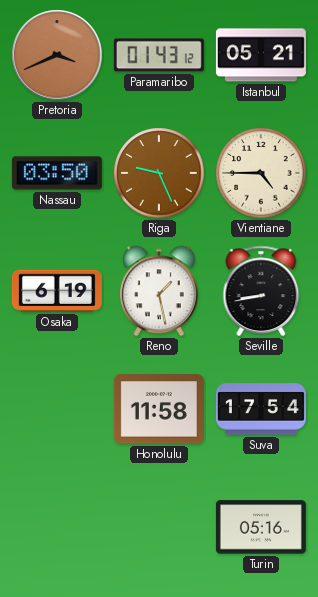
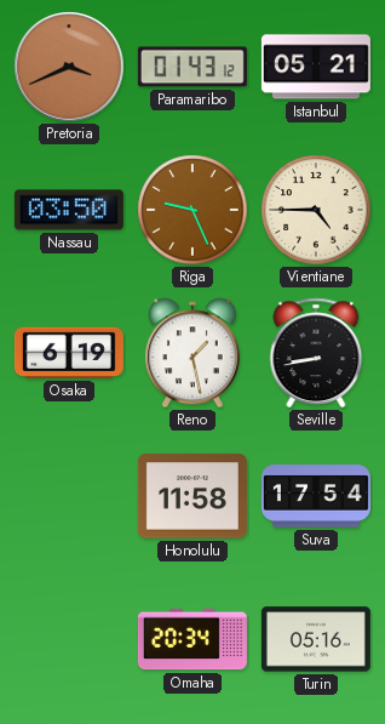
Omaha: none -> 20:34 (192, 639)
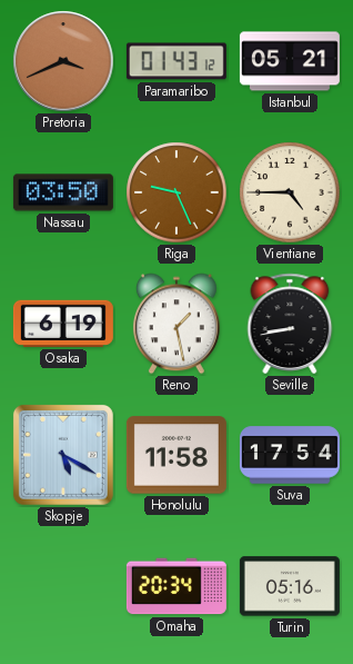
Skopje: none -> 5:20 (63, 455)
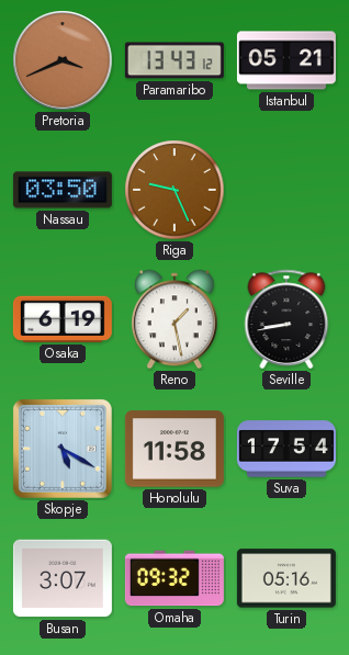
Paramaribo: 01:43 -> 13:43 (174, 60)
Vientiane: 4:45 -> none (290, 192)
Busan: none -> 3:07 (63, 578)
Omaha: 20:34 -> 09:32 (174, 578)
